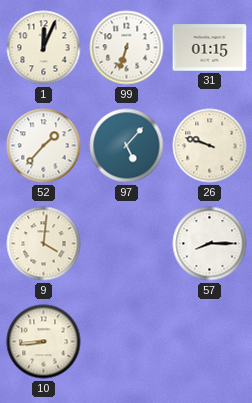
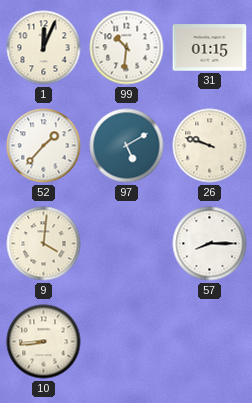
99: 6:33 -> 10:31 (127, 48)
97: 5:07 -> 5:10 (127, 146)
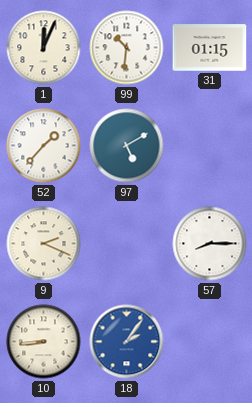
26: 9:48 -> none (210, 146)
9: 4:01 -> 2:19 (44, 244)
18: none -> 2:06 (127, 342)
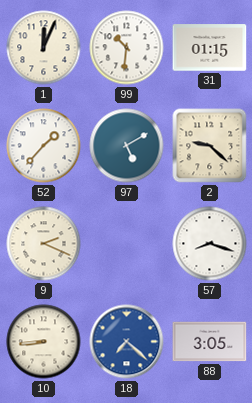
2: none -> 9:22 (210, 146)
57: 8:15 -> 8:18 (210, 244)
18: 2:06 -> 7:22 (127, 342)
88: none -> 3:05 (210, 342)
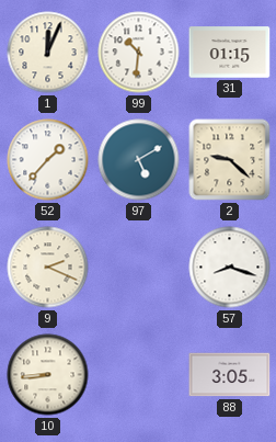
18: 7:22 -> none (127, 342)
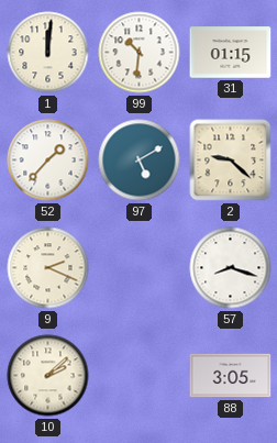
1: 12:04 -> 12:01 (48, 53)
10: 8:44 -> 2:08 (48, 376)
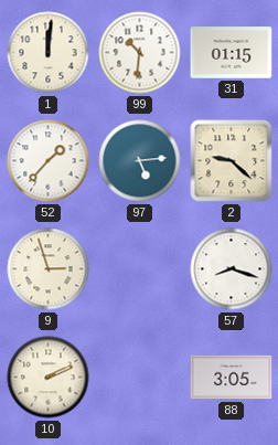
97: 5:10 -> 5:14 (140, 161)
9: 2:19 -> 2:57 (49, 269)
10: 2:08 -> 2:11 (49, 378)
